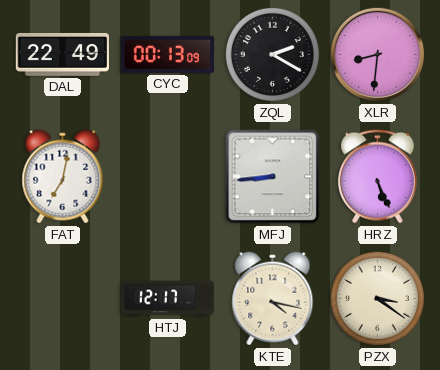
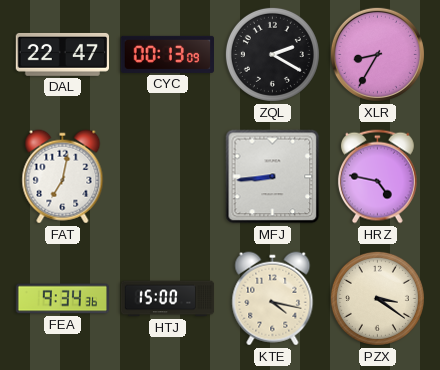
DAL: 22:49 -> 22:47 (62, 54)
XLR: 8:31 -> 8:35 (377, 54)
HRZ: 5:26 -> 4:47 (377, 177)
FEA: none -> 9:34 (63, 299)
HTJ: 12:17 -> 15:00 (168, 299)
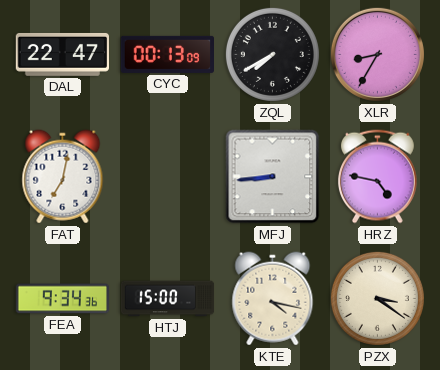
ZQL: 2:20 -> 7:40 (272, 54)
